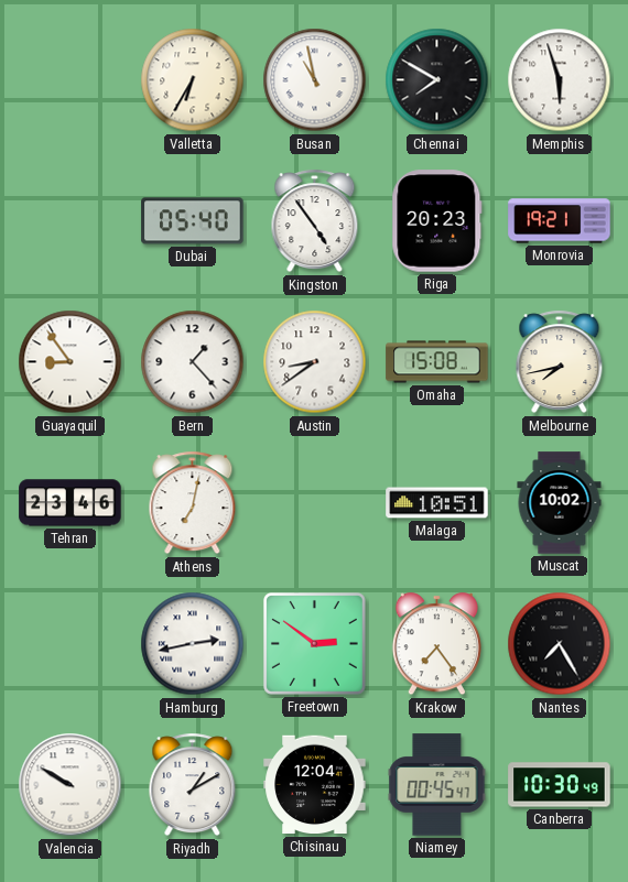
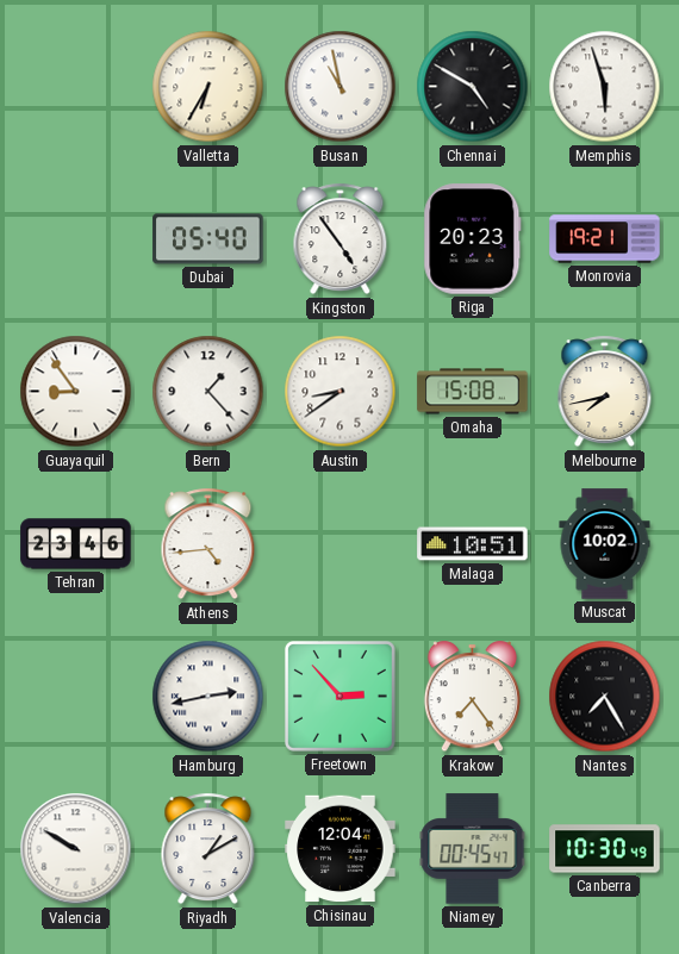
Chennai: 7:50 -> 4:50 (473, 87)
Athens: 7:02 -> 4:44 (208, 544)
Freetown: 2:51 -> 2:53 (339, 696)
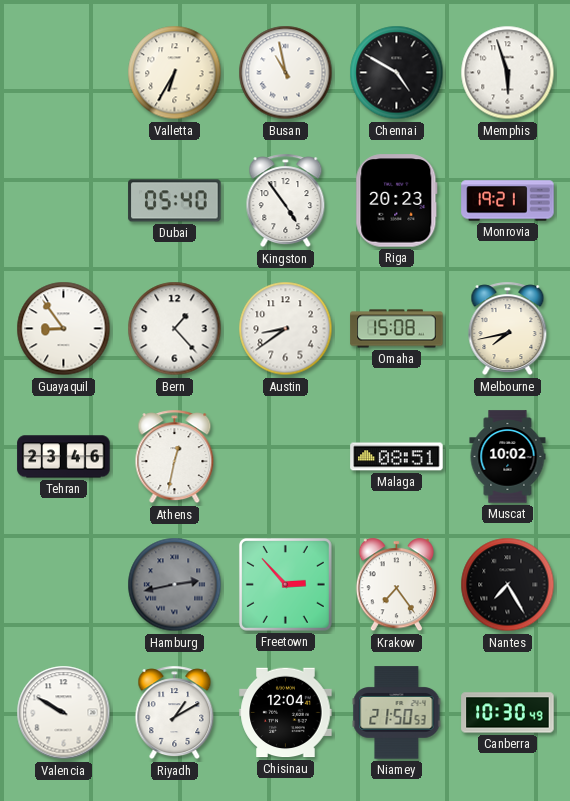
Athens: 4:44 -> 12:32 (175, 457)
Malaga: 10:51 -> 08:51 (397, 457)
Hamburg dial: white -> grey (175, 585)
Niamey: 00:45 -> 21:50 (397, 713)
